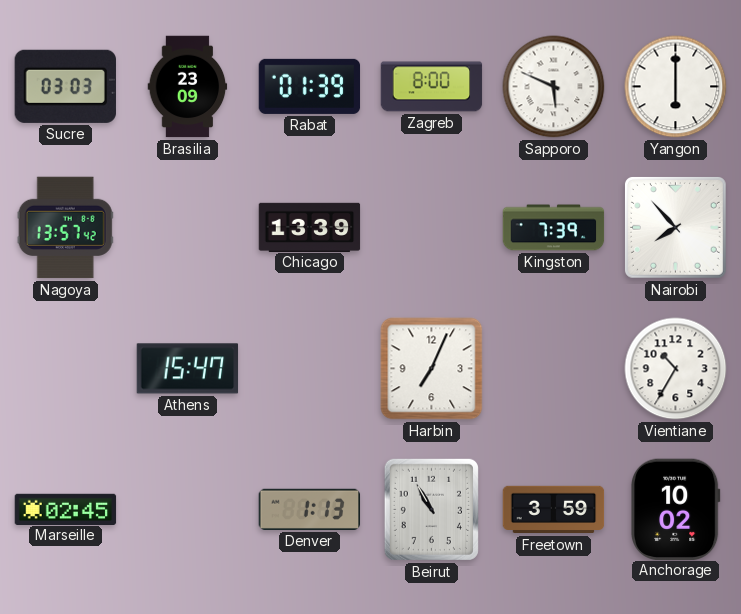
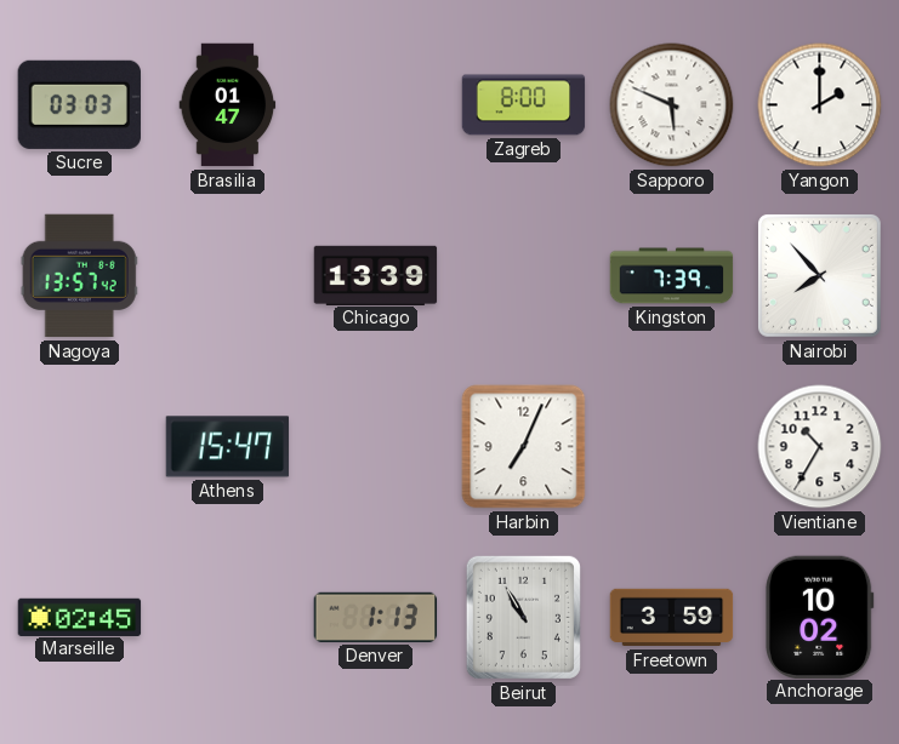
Brasilia: 23:09 -> 01:47 (228, 105)
Rabat: 01:39 -> none (310, 86)
Yangon: 6:00 -> 2:00 (820, 105)
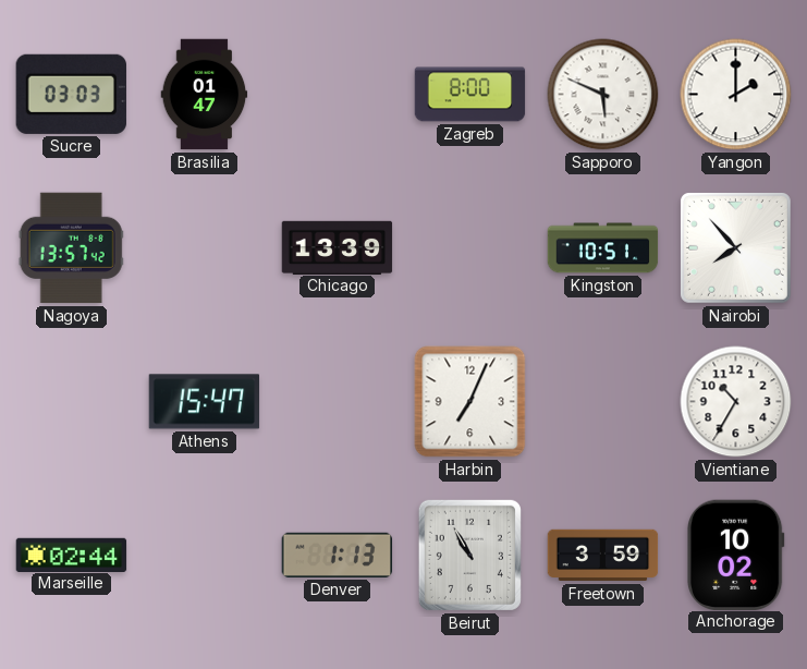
Kingston: 7:39 -> 10:51 (603, 248)
Marseille: 02:45 -> 02:44 (72, 555)
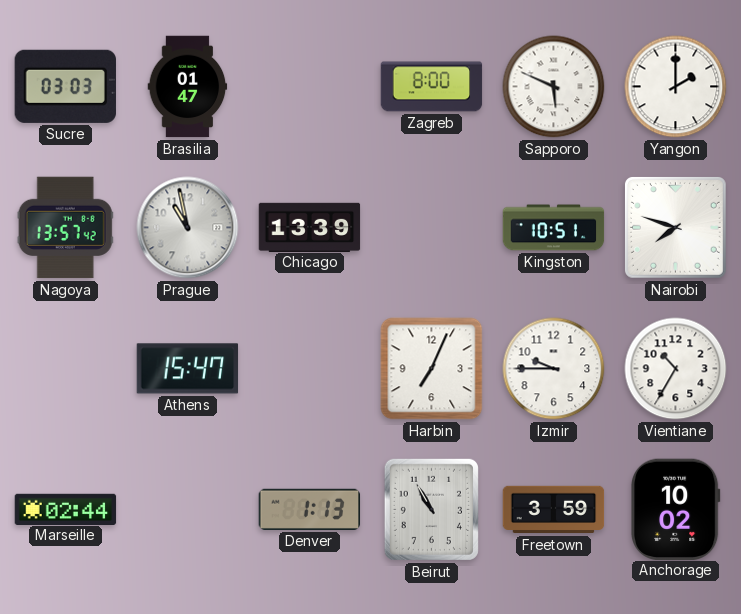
Prague: none -> 10:58 (188, 228)
Nairobi: 7:53 -> 7:48 (675, 227)
Izmir: none -> 9:45 (554, 369)
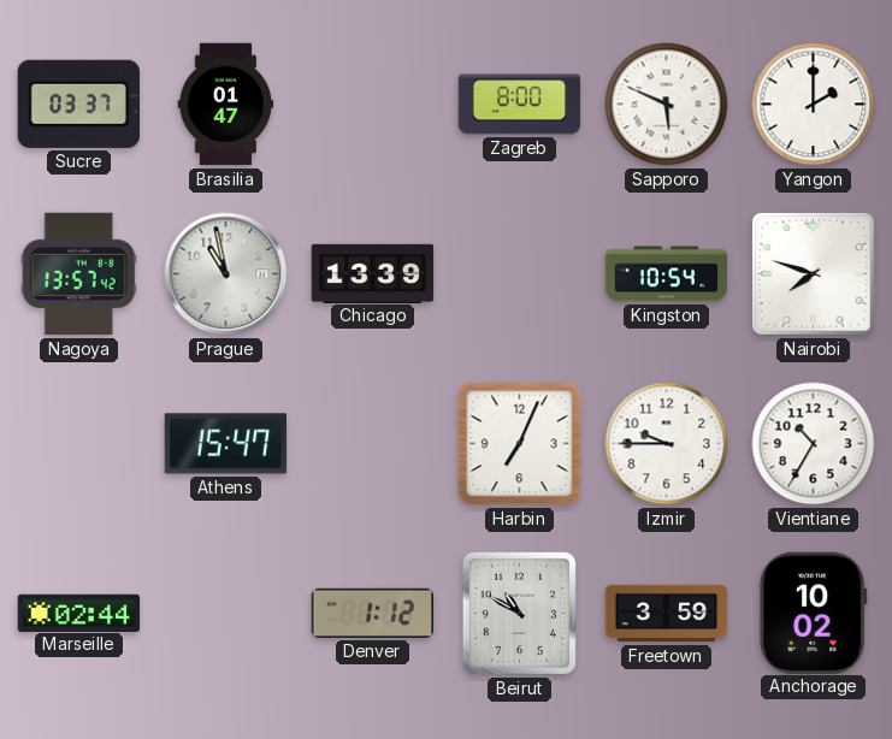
Sucre: 03:03 -> 03:37 (78, 104)
Kingston: 10:51 -> 10:54 (667, 274)
Denver: 1:13 -> 1:12 (373, 613)
Beirut: 10:55 -> 10:50 (519, 613)
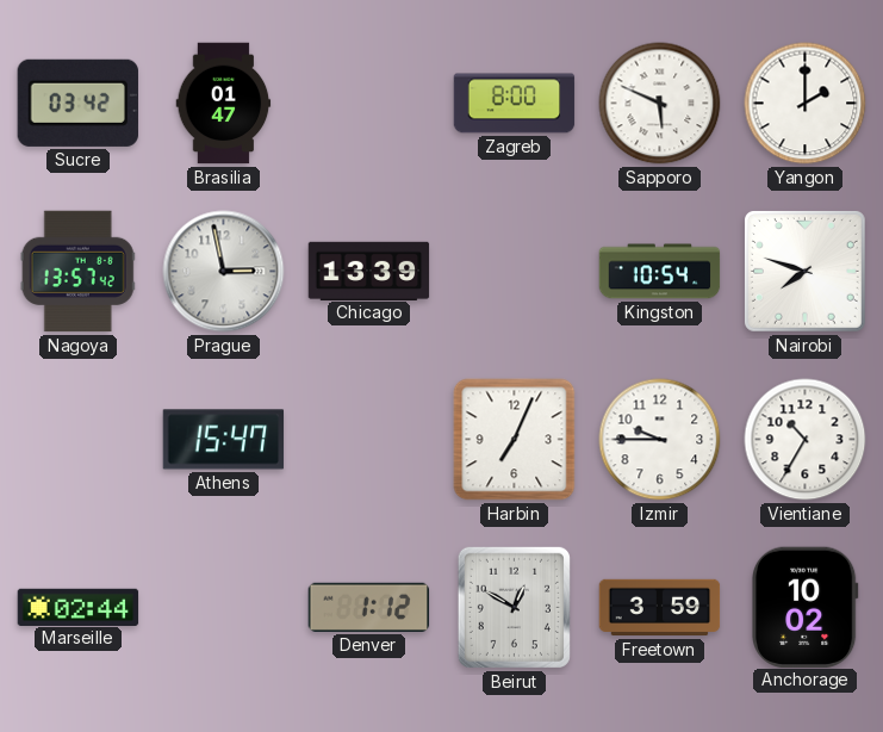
Sucre: 03:37 -> 03:42 (77, 103)
Prague: 10:58 -> 2:58 (224, 272)
Beirut: 10:50 -> 12:50 (514, 607)
